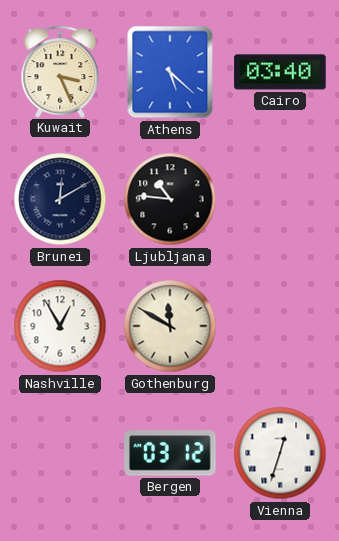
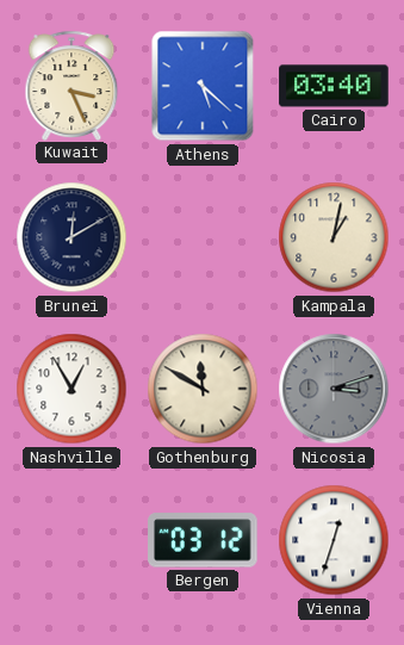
Ljubljana: 10:46 -> none (170, 199)
Kampala: none -> 1:02 (334, 237)
Nicosia: none -> 3:12 (334, 389)
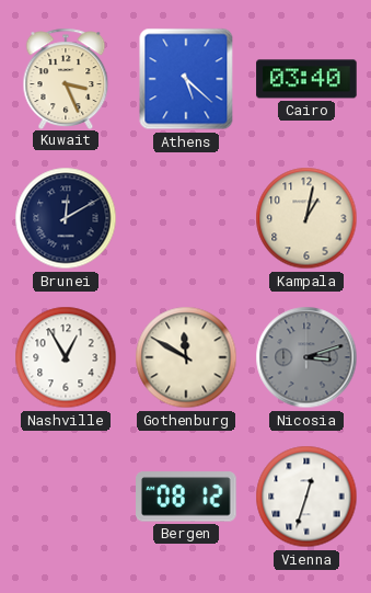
Bergen: 03:12 -> 08:12 (186, 497)
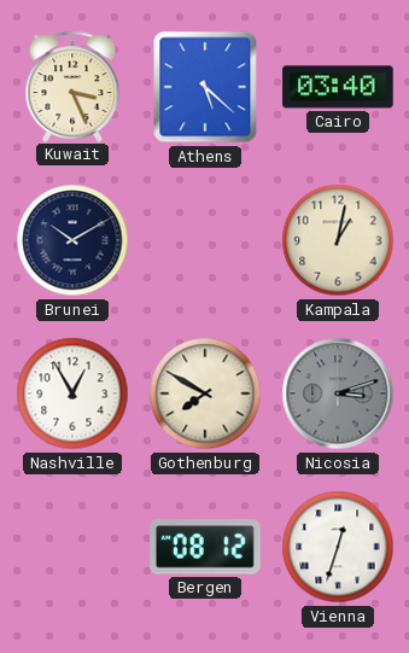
Brunei: 12:10 -> 10:10 (72, 240)
Gothenburg: 11:50 -> 7:50 (205, 393)
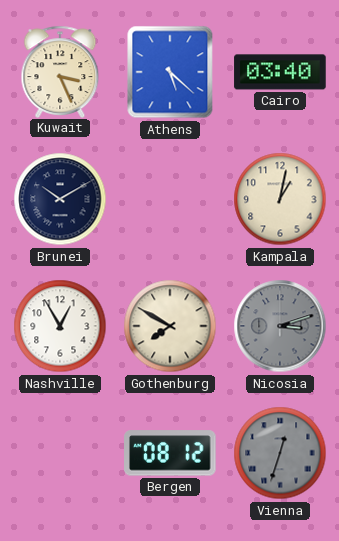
Vienna dial: white -> grey (280, 453)
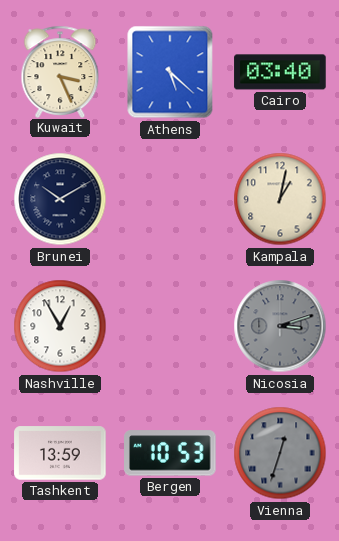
Gothenburg: 7:50 -> none (170, 326)
Tashkent: none -> 13:59 (60, 453)
Bergen: 08:12 -> 10:53 (170, 453)
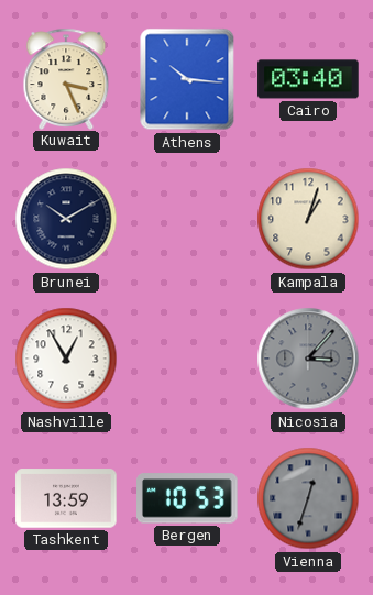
Athens: 5:22 -> 10:16 (187, 79)
Kampala: 1:02 -> 1:03 (308, 219)
Nicosia: 3:12 -> 3:07 (308, 359)
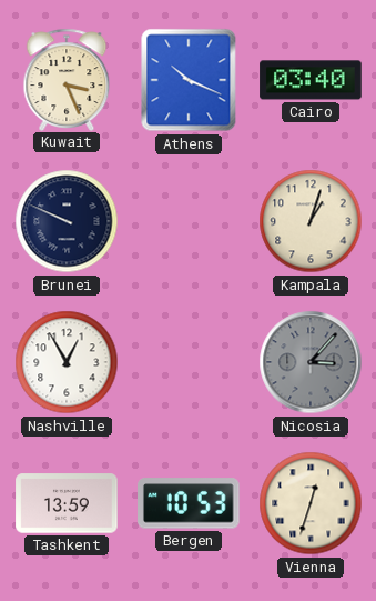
Athens: 10:16 -> 10:19 (189, 80)
Brunei: 10:10 -> 9:49 (67, 221)
Vienna dial: grey -> cream (311, 503)
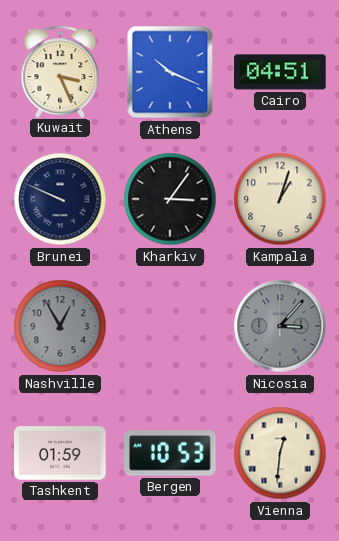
Cairo: 03:40 -> 04:51 (280, 72)
Kharkiv: none -> 3:06 (170, 199)
Nashville dial: white -> grey (60, 326)
Tashkent: 13:59 -> 01:59 (60, 453)
Vienna: 12:33 -> 12:31 (280, 453)
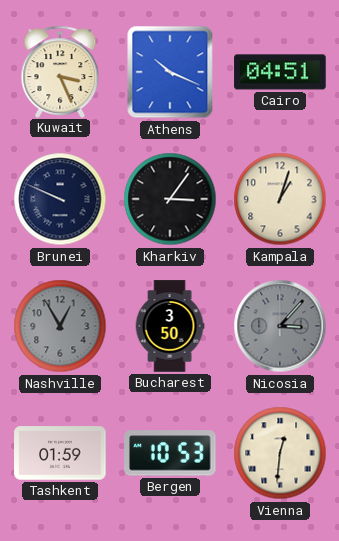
Bucharest: none -> 3:50 (170, 326)
